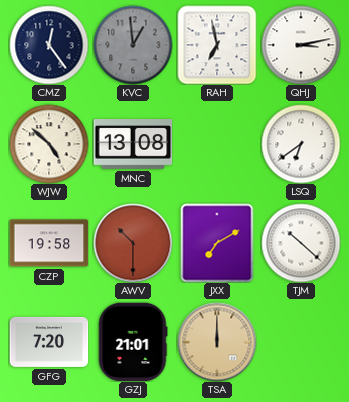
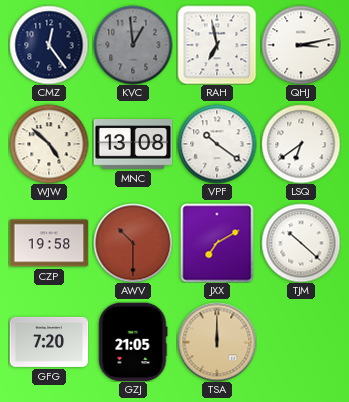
VPF: none -> 10:21 (217, 144)
GZJ: 21:01 -> 21:05 (133, 342)
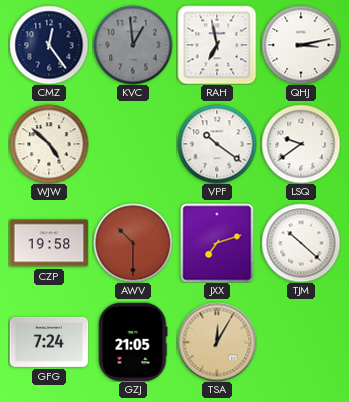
MNC: 13:08 -> none (133, 144)
LSQ: 6:39 -> 9:39 (301, 144)
JXX: 7:10 -> 7:12 (217, 243)
GFG: 7:20 -> 7:24 (49, 342)
TSA: 12:00 -> 12:05 (217, 342)
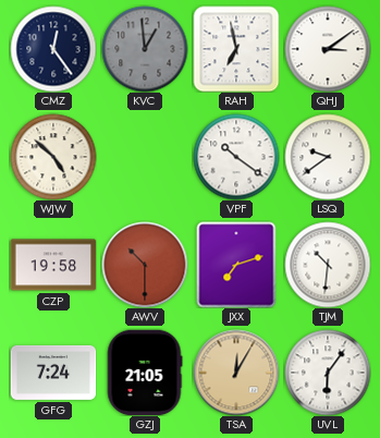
QHJ: 3:13 -> 3:09 (328, 49)
TJM: 10:22 -> 10:31 (328, 265)
UVL: none -> 6:06 (328, 373)
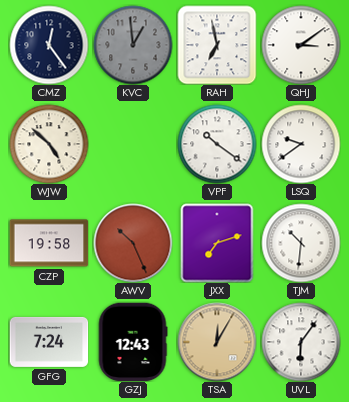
AWV: 10:30 -> 10:26 (133, 243)
GZJ: 21:05 -> 12:43 (133, 342)
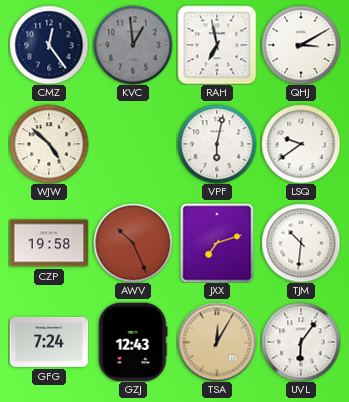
QHJ: 3:09 -> 3:10 (301, 45)
VPF: 10:21 -> 6:02 (217, 144)
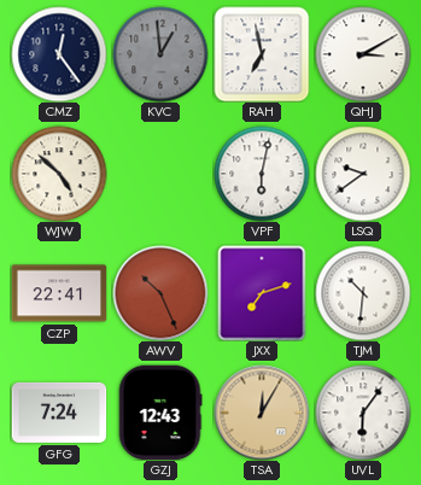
CZP: 19:58 -> 22:41 (59, 293)
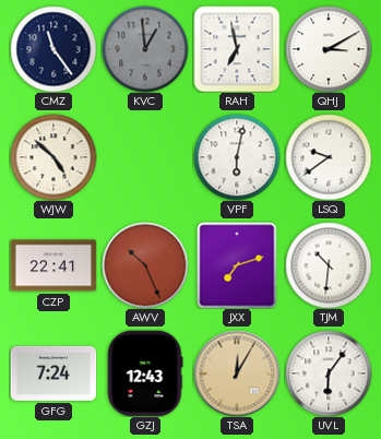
CMZ: 12:24 -> 11:24 (53, 49)
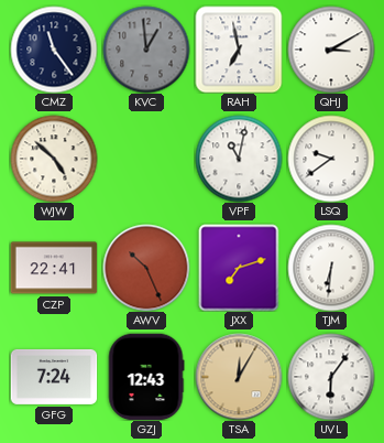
VPF: 6:02 -> 11:02 (239, 159)
TJM: 10:31 -> 6:31 (331, 268)
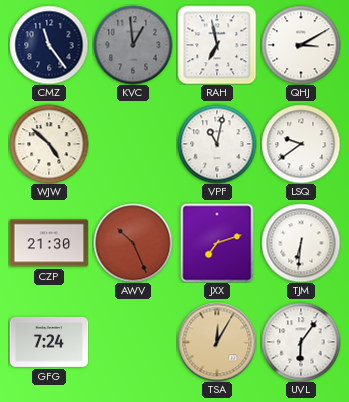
CZP: 22:41 -> 21:30 (49, 243)
GZJ: 12:43 -> none (146, 377)
